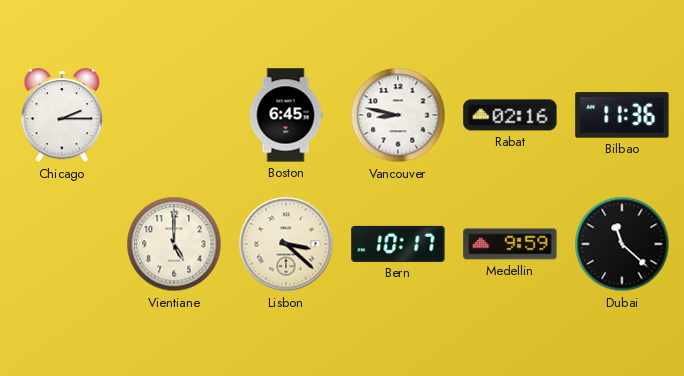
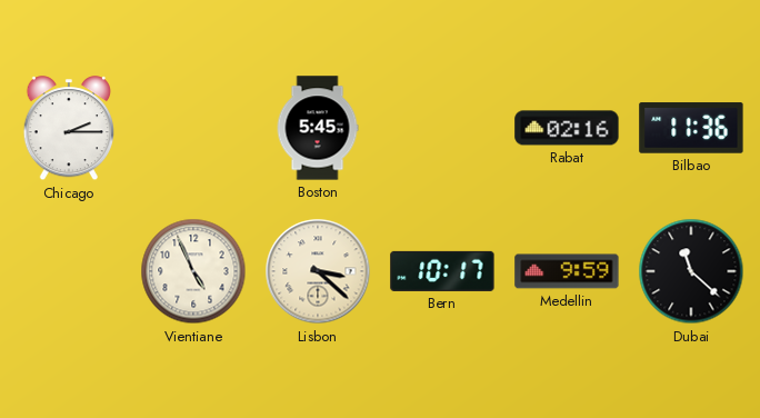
Boston: 6:45 -> 5:45 (318, 128)
Vancouver: 8:47 -> none (398, 115)
Vientiane: 5:00 -> 4:56 (193, 271)
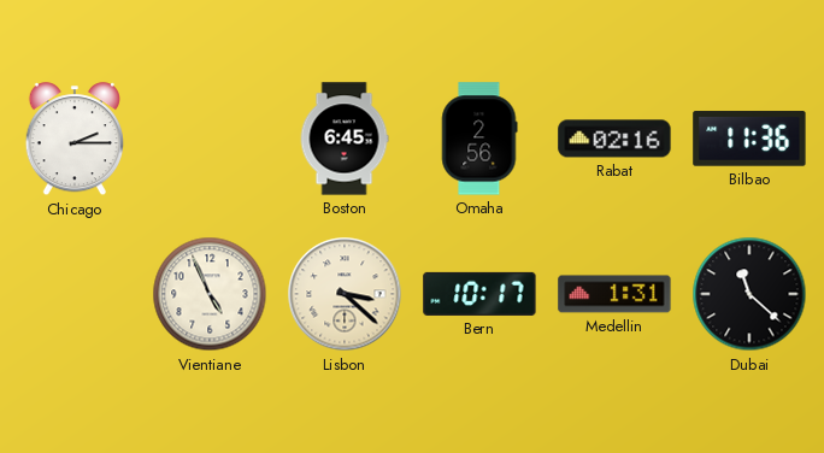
Boston: 5:45 -> 6:45 (345, 139)
Omaha: none -> 2:56 (479, 139)
Medellin: 9:59 -> 1:31 (614, 294)
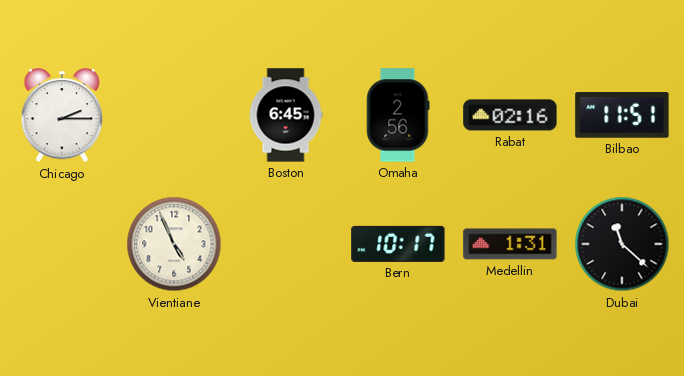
Bilbao: 11:36 -> 11:51 (622, 115)
Lisbon: 3:22 -> none (345, 294)
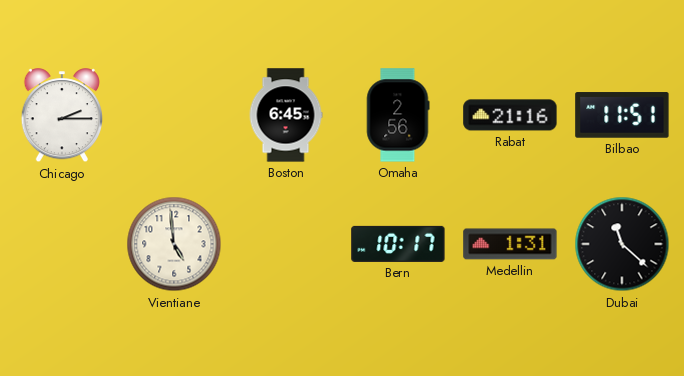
Rabat: 02:16 -> 21:16 (510, 115)
Vientiane: 4:56 -> 4:59 (174, 244)
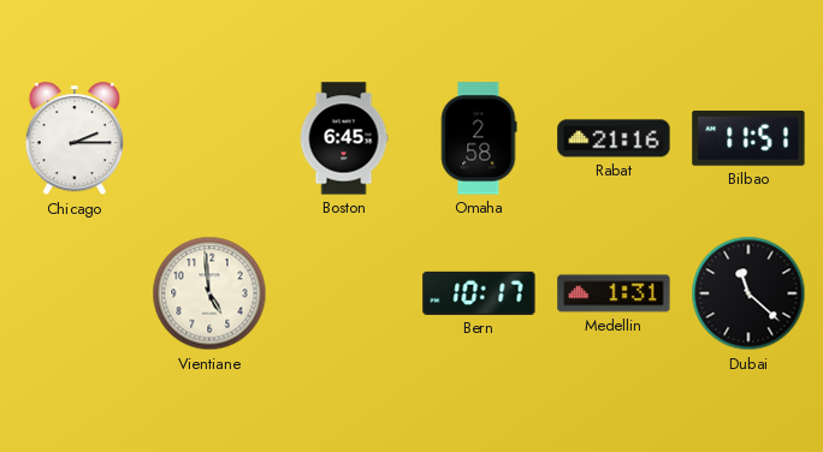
Omaha: 2:56 -> 2:58 (479, 138)
